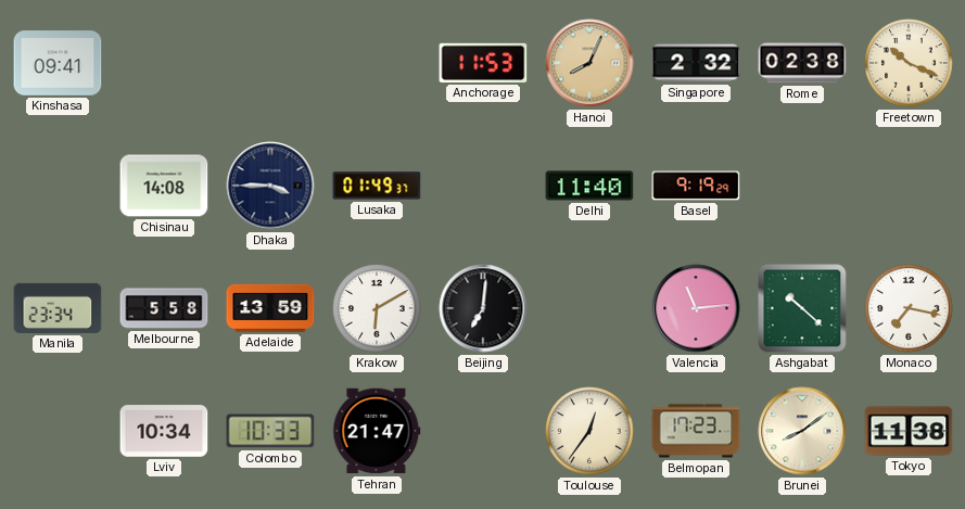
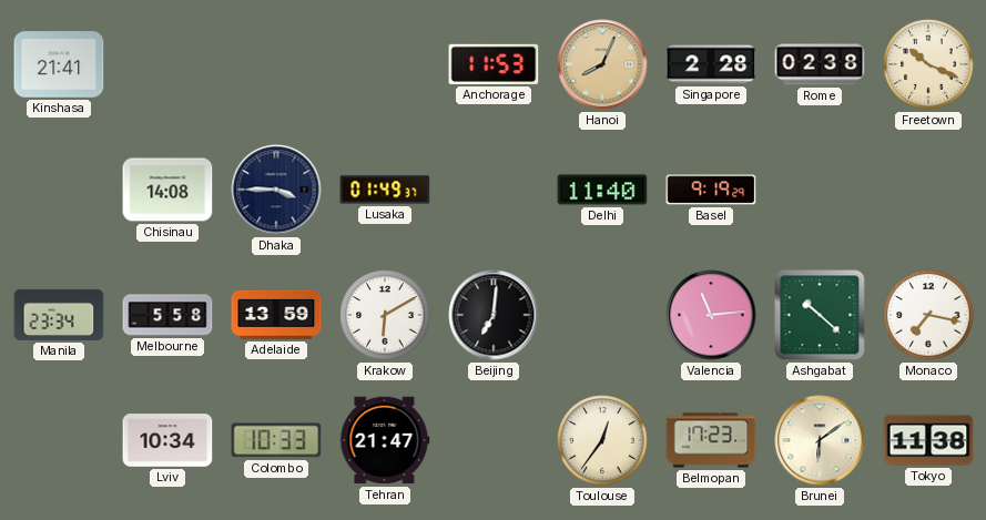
Kinshasa: 09:41 -> 21:41 (59, 64)
Singapore: 2:32 -> 2:28 (711, 64)
Brunei: 8:09 -> 6:09 (820, 440)
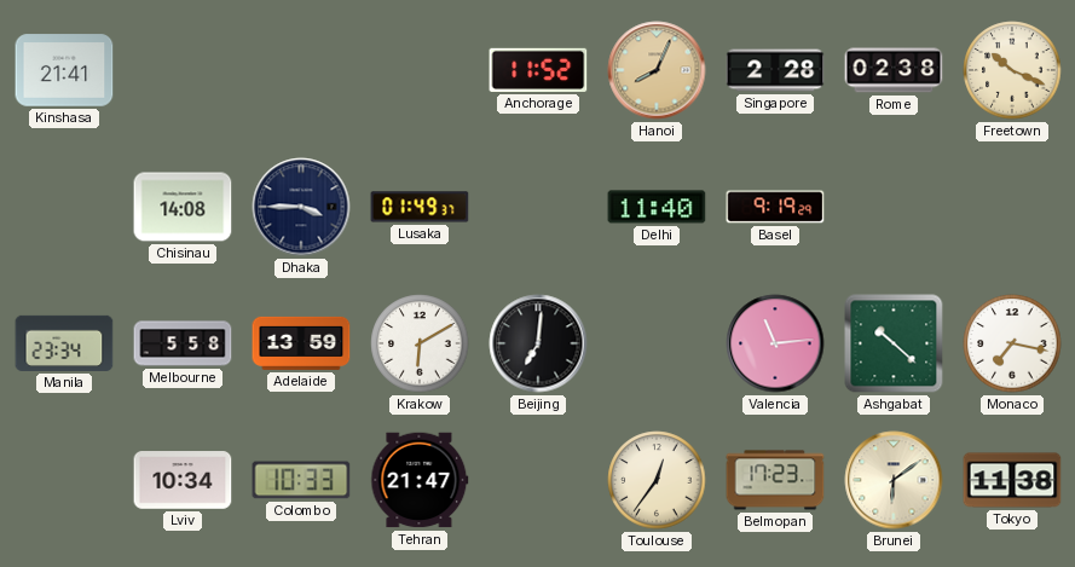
Anchorage: 11:53 -> 11:52 (538, 70)
